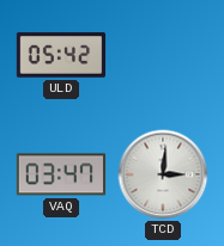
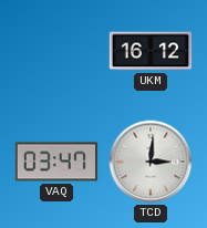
ULD: 05:42 -> none (61, 55)
UKM: none -> 16:12 (151, 51)
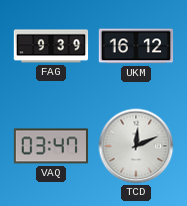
FAG: none -> 9:39 (51, 46)
TCD: 3:01 -> 12:11 (136, 146)
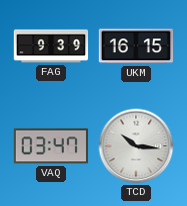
UKM: 16:12 -> 16:15 (136, 46)
TCD: 12:11 -> 10:16 (136, 146)
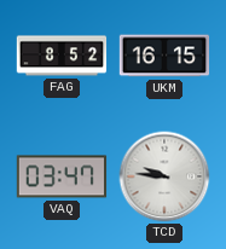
FAG: 9:39 -> 8:52 (62, 56)
TCD: 10:16 -> 9:46 (164, 176)
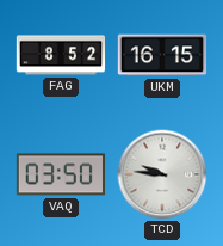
VAQ: 03:47 -> 03:50 (61, 174)
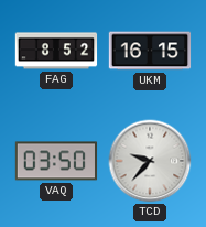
TCD: 9:46 -> 9:37 (150, 161)
